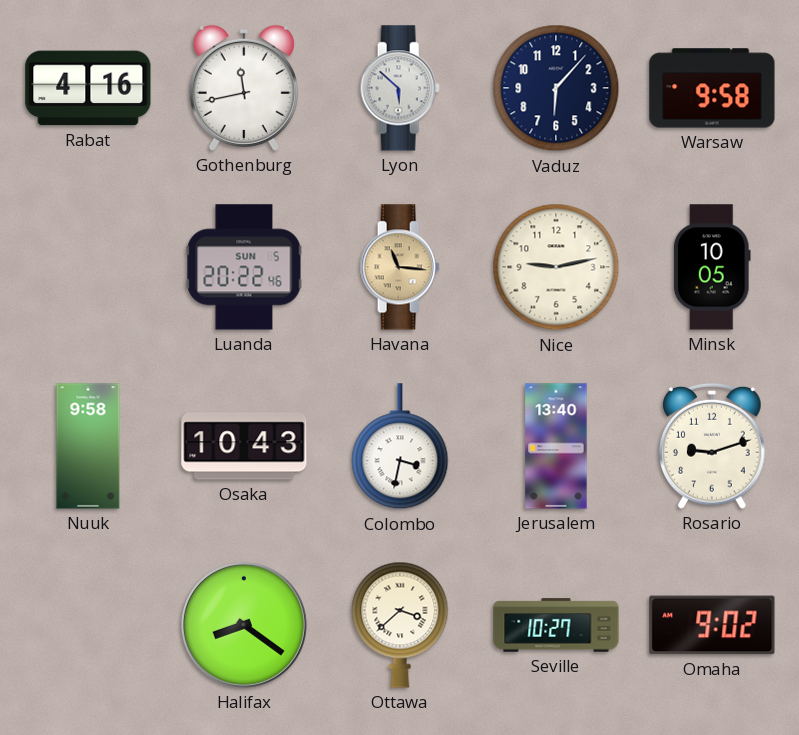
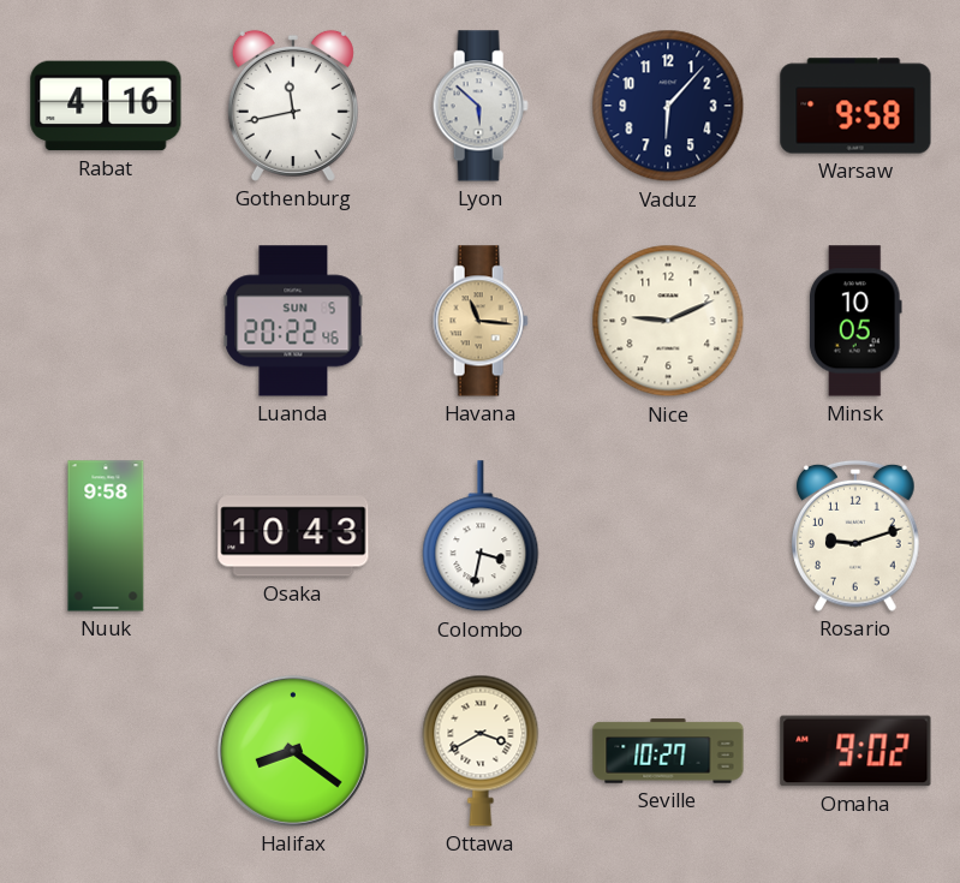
Nice: 9:13 -> 9:11 (668, 321)
Jerusalem: 13:40 -> none (556, 446)
Ottawa: 3:38 -> 3:40 (481, 751)
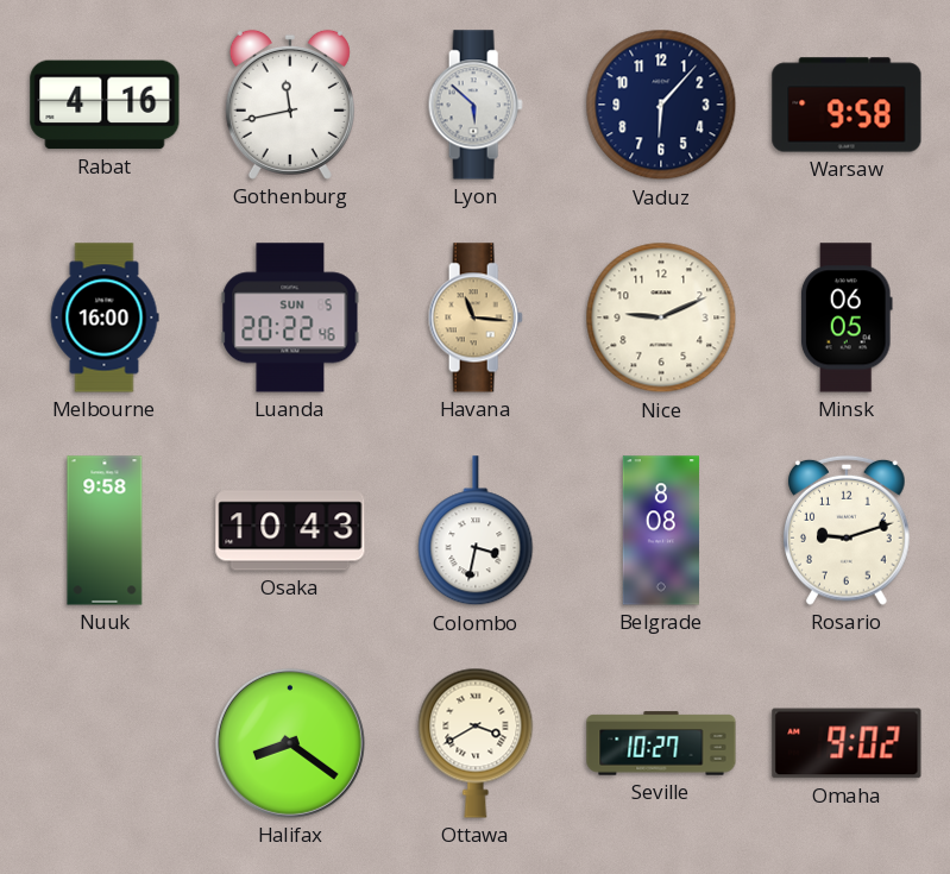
Melbourne: none -> 16:00 (105, 317)
Minsk: 10:05 -> 06:05 (847, 317)
Belgrade: none -> 8:08 (660, 530)
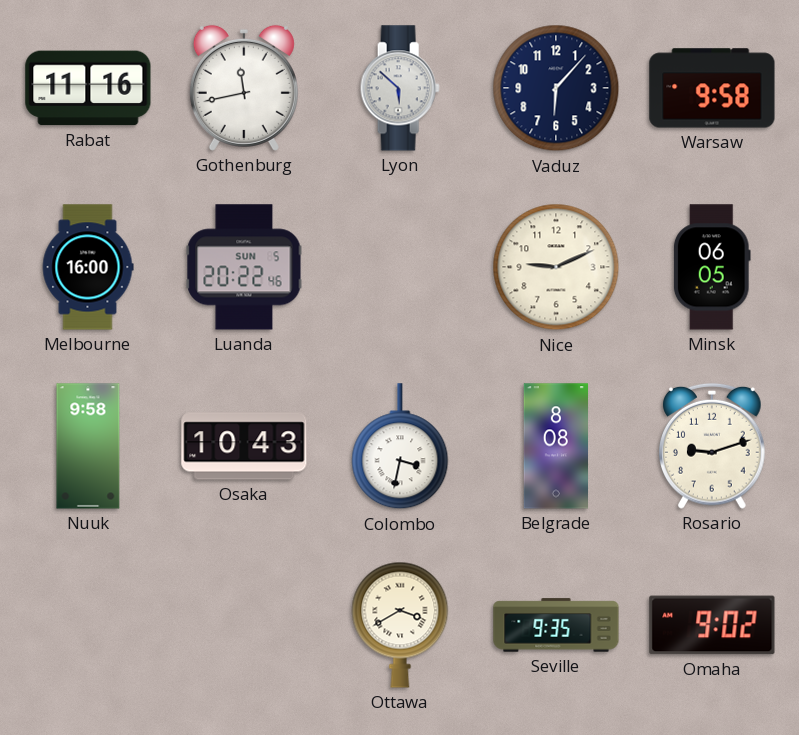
Rabat: 4:16 -> 11:16 (88, 88)
Havana: 11:16 -> none (476, 317)
Halifax: 8:21 -> none (290, 743)
Seville: 10:27 -> 9:35 (556, 625)
